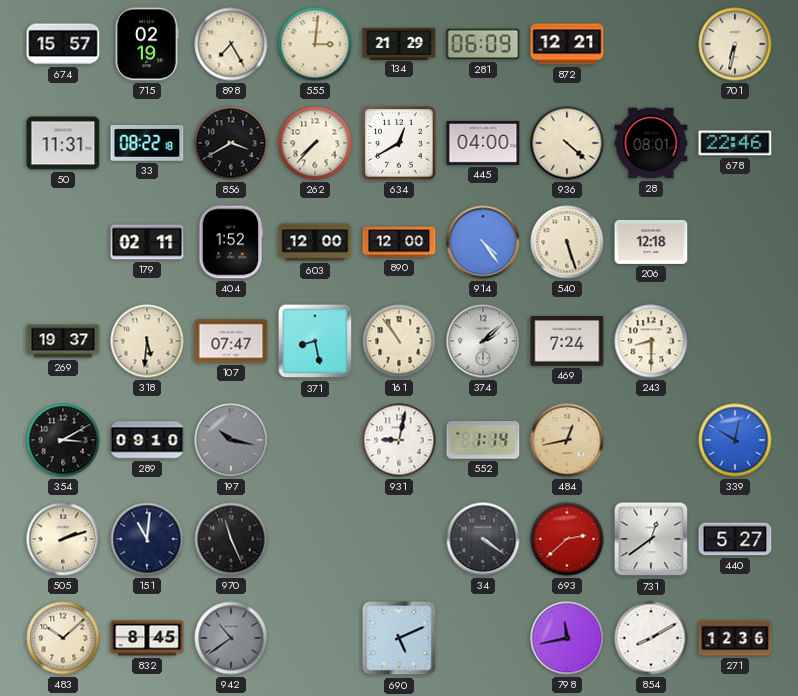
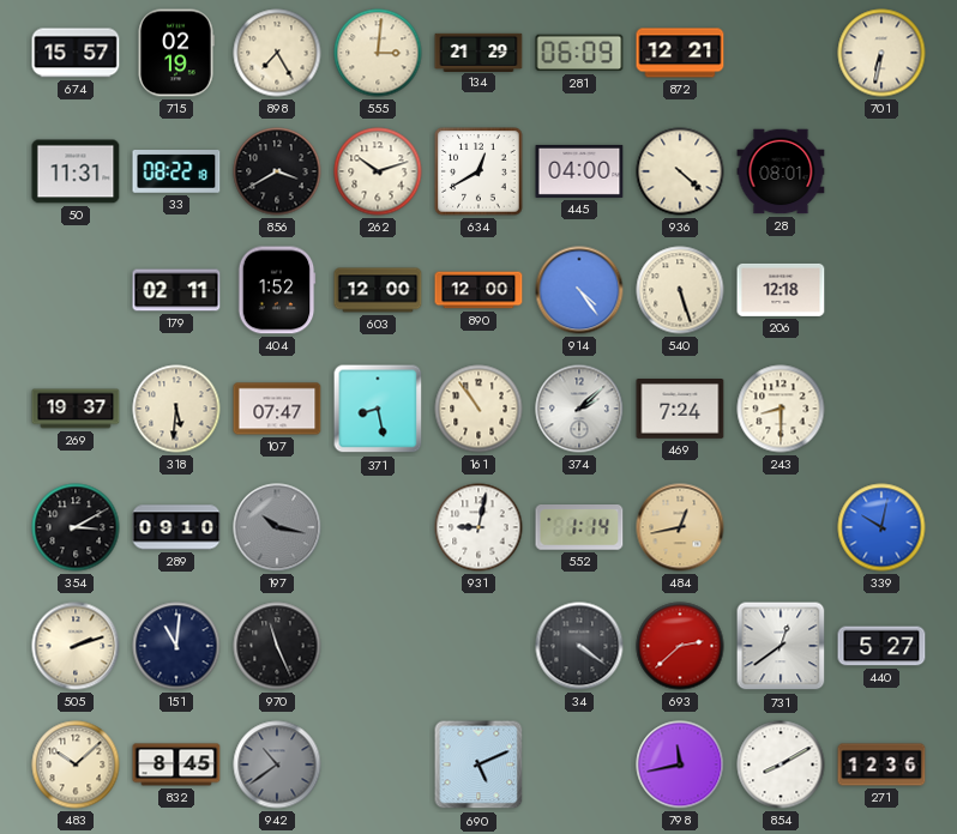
262: 7:37 -> 10:12 (378, 171)
678: 22:46 -> none (735, 143)
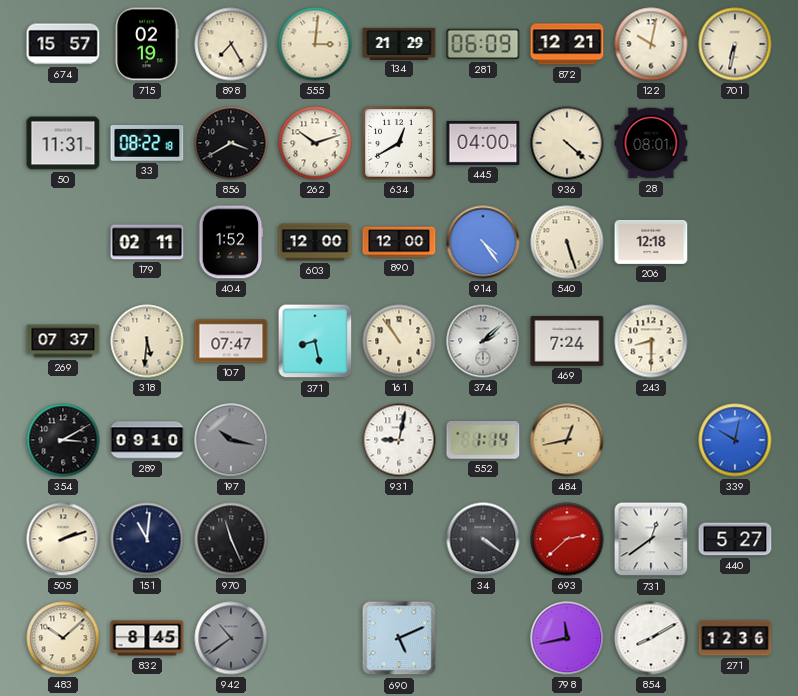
122: none -> 10:02 (651, 44)
269: 19:37 -> 07:37 (63, 341)
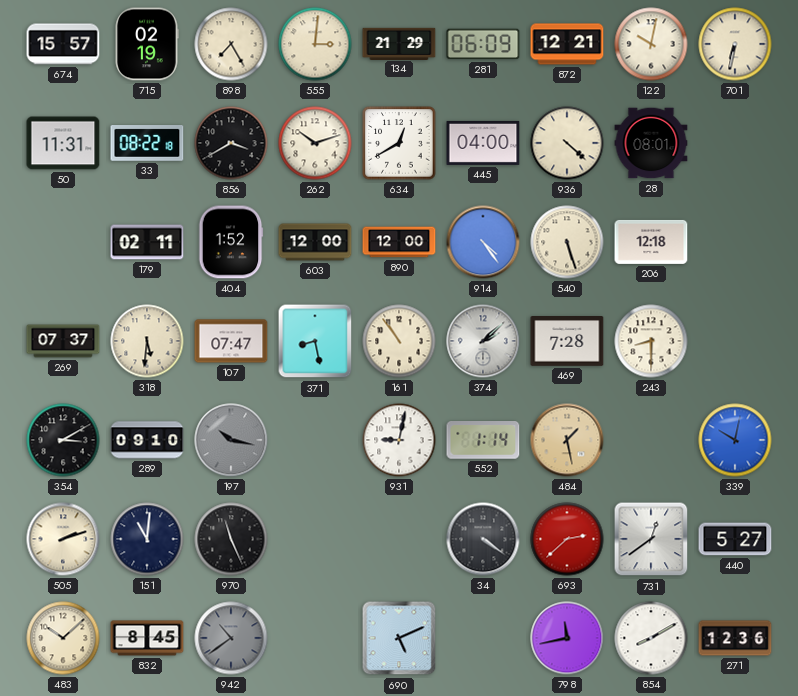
469: 7:24 -> 7:28 (567, 342)
484: 12:43 -> 1:28 (567, 440)
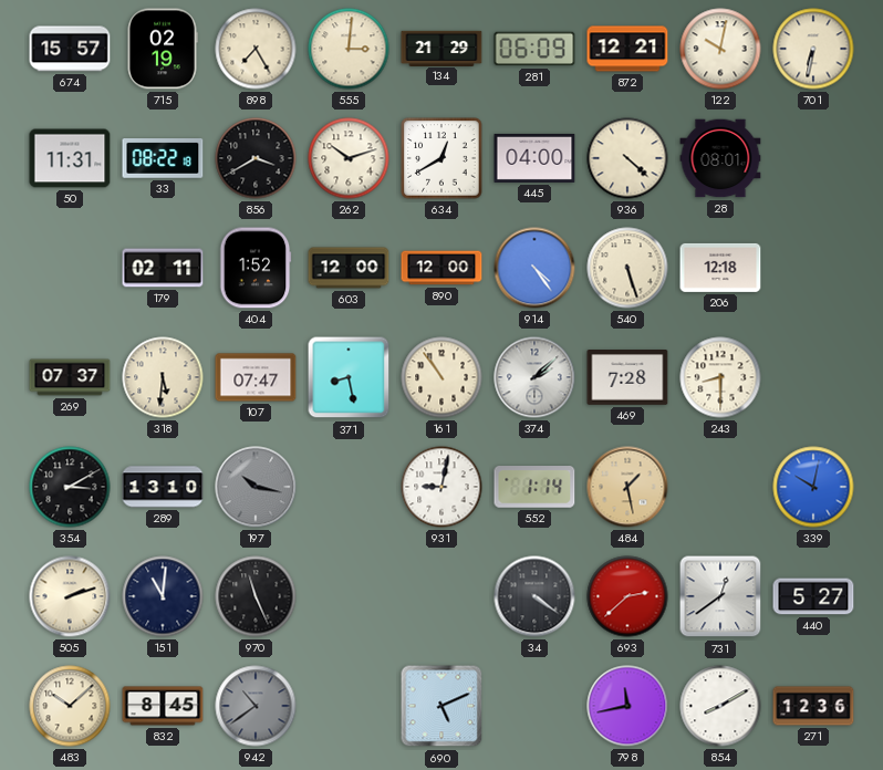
289: 09:10 -> 13:10 (163, 487)
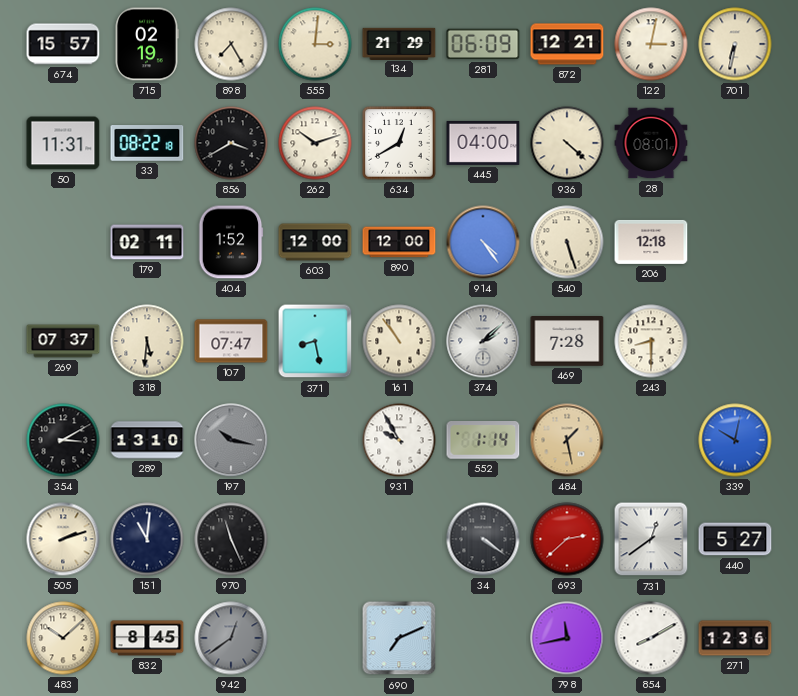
122: 10:02 -> 3:02 (651, 44)
931: 9:02 -> 9:55 (399, 440)
942: 10:39 -> 12:39 (231, 638)
690: 5:11 -> 7:11 (399, 638)
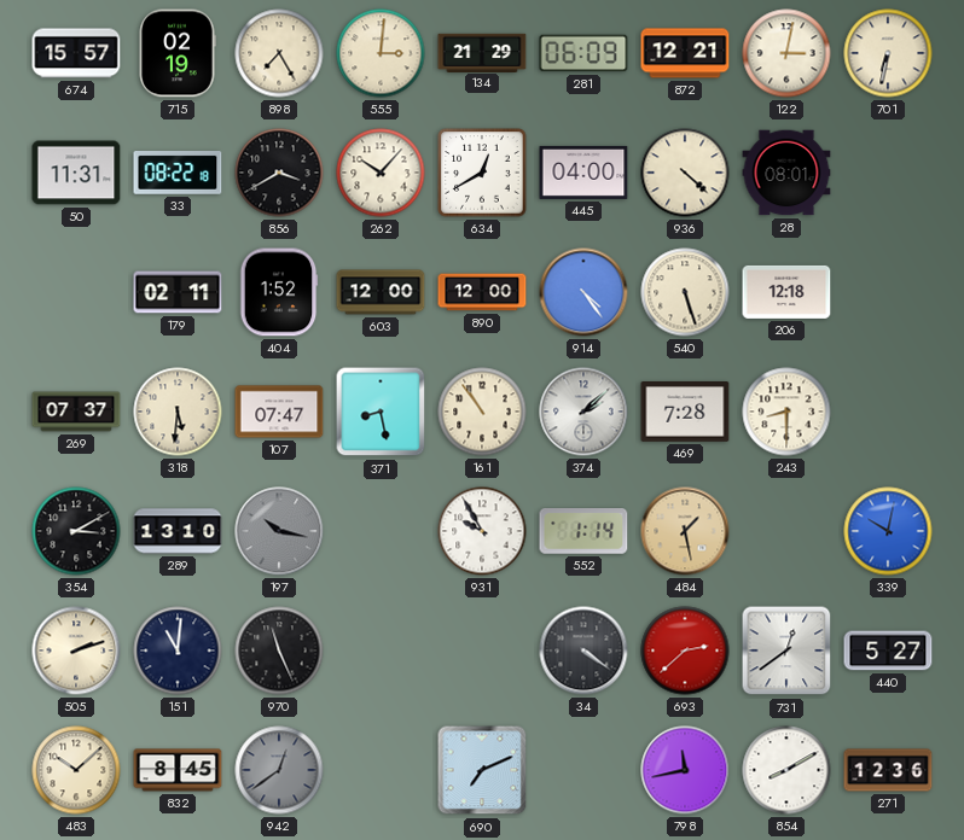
262: 10:12 -> 10:07 (381, 173)
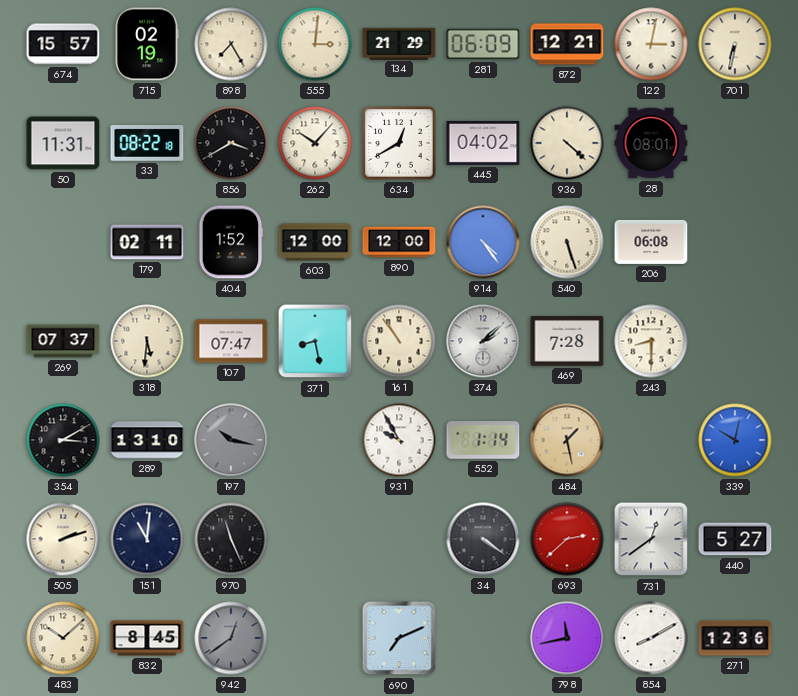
445: 04:00 -> 04:02 (483, 143)
206: 12:18 -> 06:08 (651, 242)
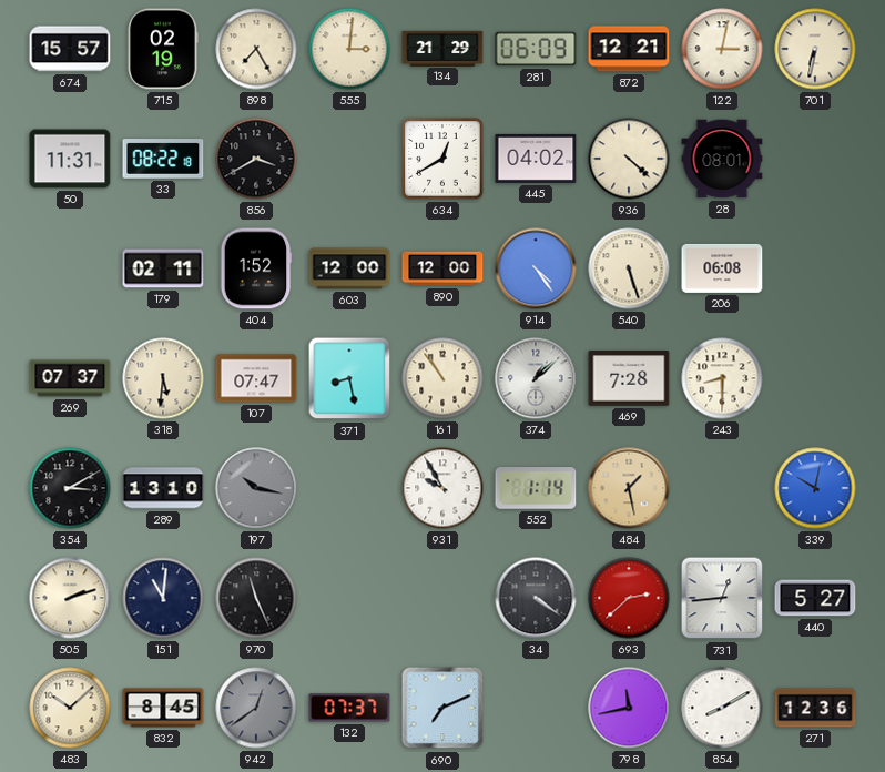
262: 10:07 -> none (315, 143)
374: 2:08 -> 1:08 (536, 378)
731: 12:39 -> 12:44 (722, 598)
132: none -> 07:37 (349, 708)
